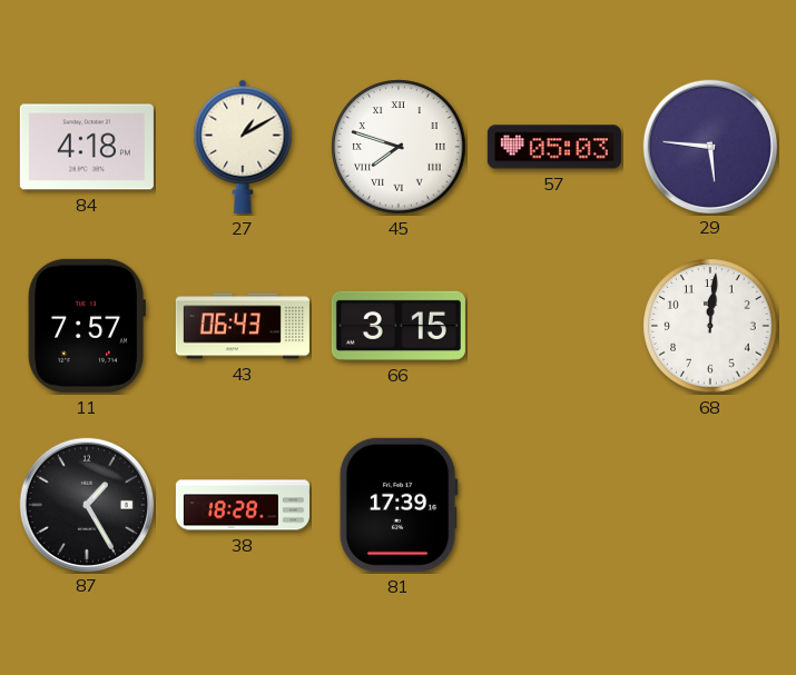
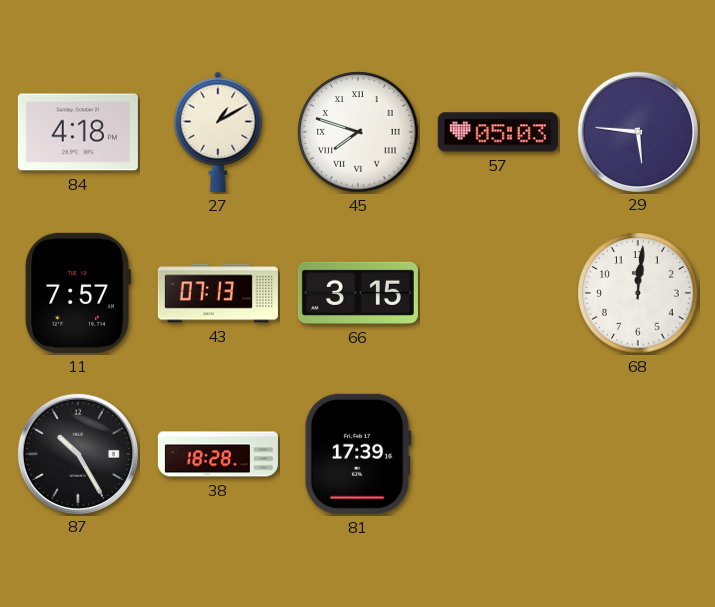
43: 06:43 -> 07:13 (218, 293)
87: 1:25 -> 10:25 (77, 453)
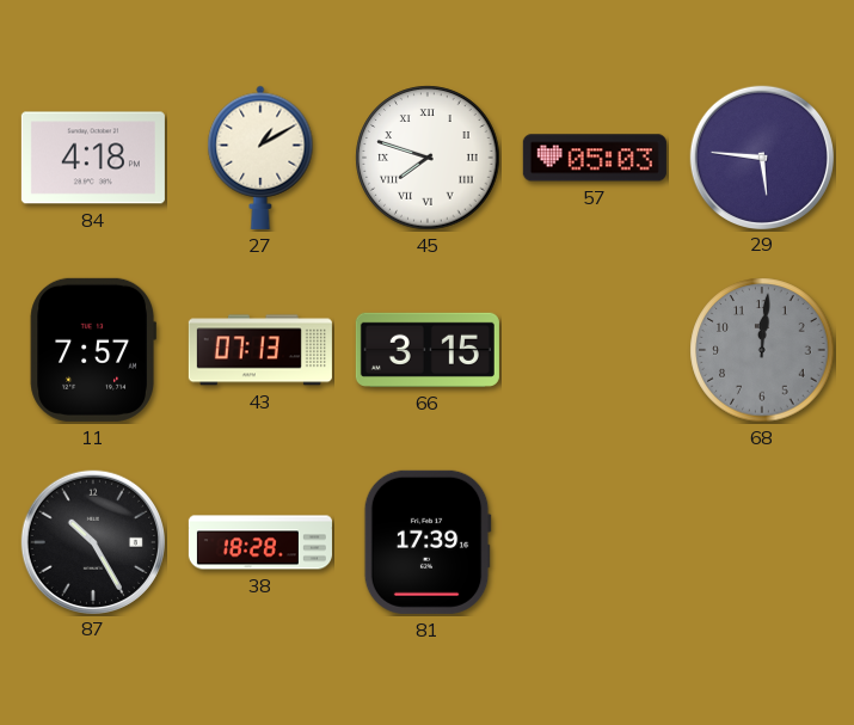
68 dial: white -> grey (762, 350)
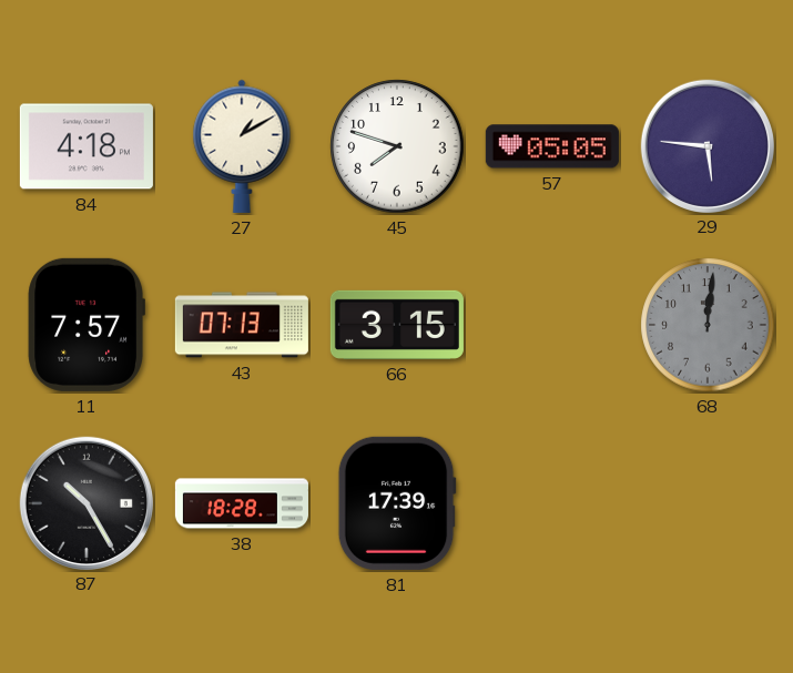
45 numerals: Roman -> Arabic (397, 146)
57: 05:03 -> 05:05 (552, 146)
